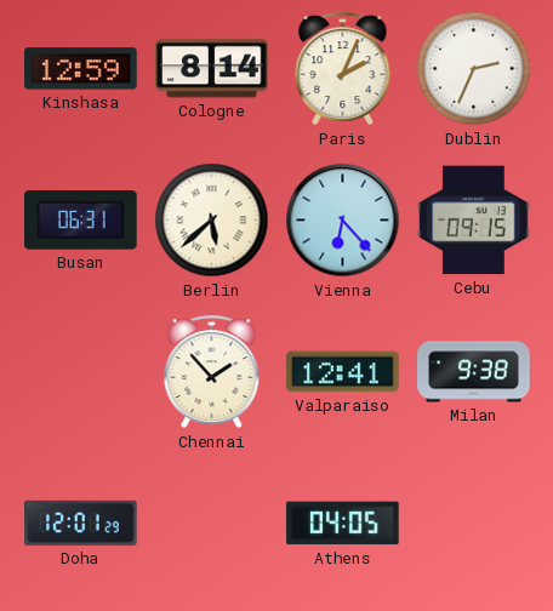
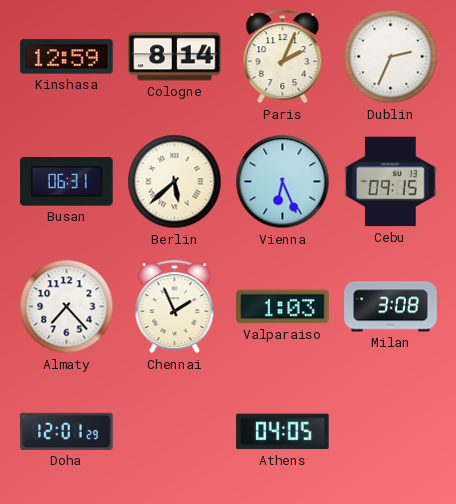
Vienna: 6:23 -> 6:26 (283, 182)
Almaty: none -> 7:23 (67, 307)
Chennai: 1:53 -> 1:56 (175, 307)
Valparaiso: 12:41 -> 1:03 (283, 307)
Milan: 9:38 -> 3:08 (391, 307)
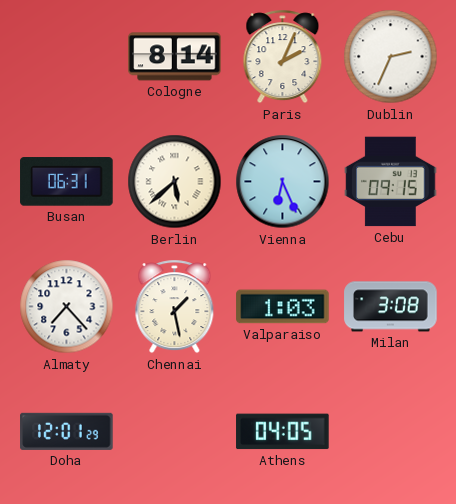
Kinshasa: 12:59 -> none (67, 57)
Chennai: 1:56 -> 1:28 (175, 307)
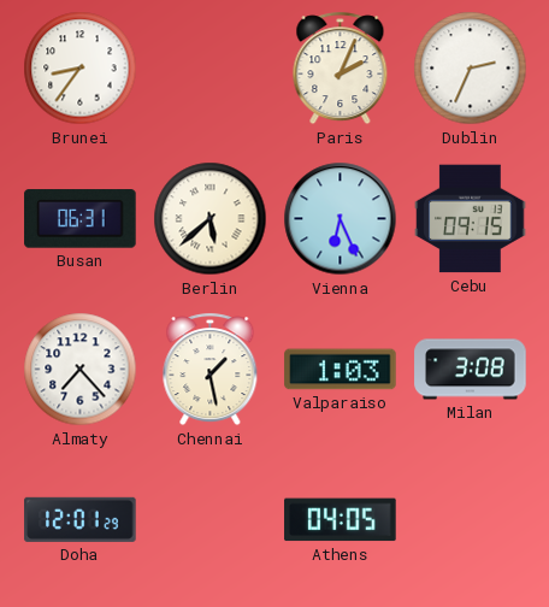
Brunei: none -> 8:36 (81, 69)
Cologne: 8:14 -> none (175, 57)
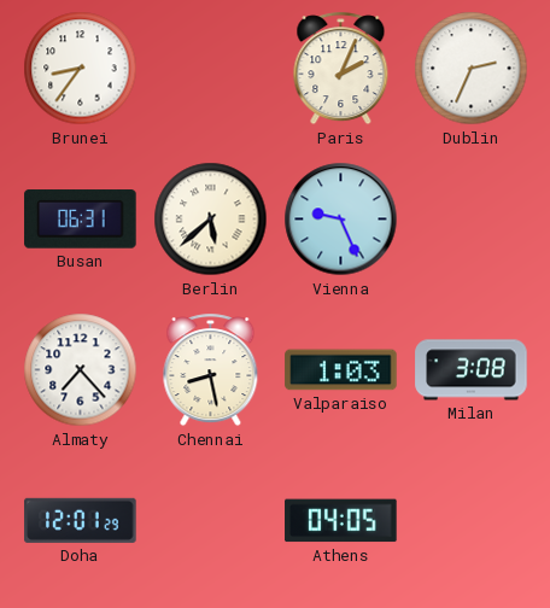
Vienna: 6:26 -> 9:26 (341, 220)
Cebu: 09:15 -> none (471, 219)
Chennai: 1:28 -> 8:28 (211, 370)
